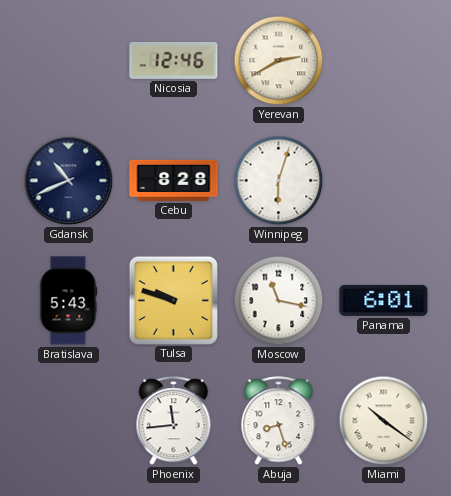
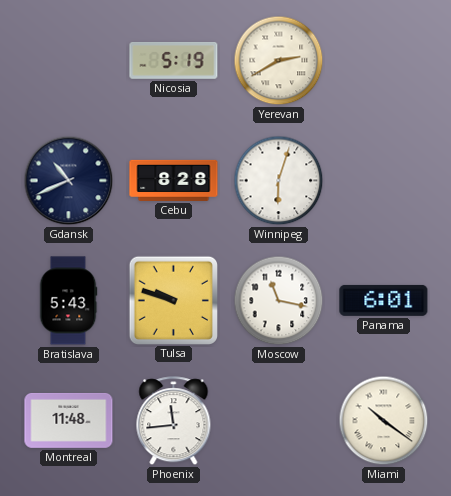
Nicosia: 12:46 -> 5:19 (174, 60)
Montreal: none -> 11:48 (69, 420)
Abuja: 8:27 -> none (279, 421)
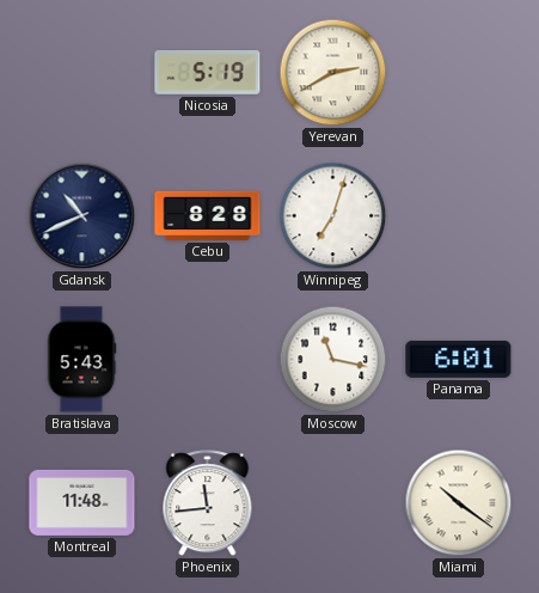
Winnipeg: 6:03 -> 7:03 (333, 216)
Tulsa: 9:48 -> none (173, 300)
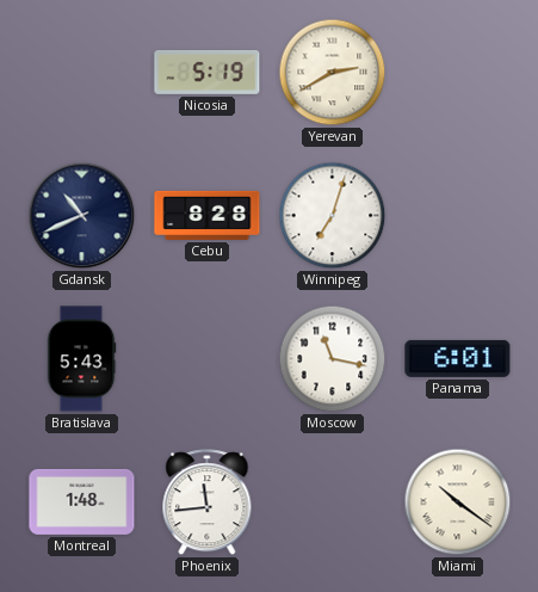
Montreal: 11:48 -> 1:48 (82, 501)
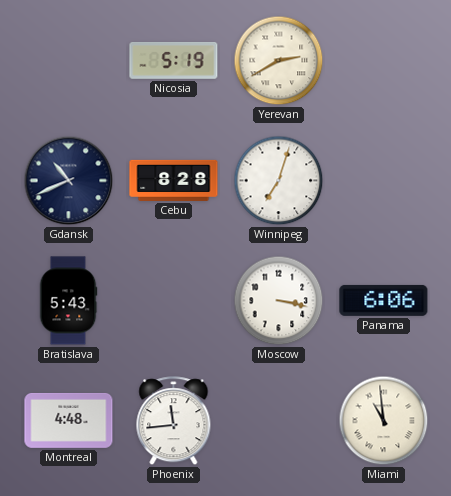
Moscow: 11:17 -> 3:17 (279, 301)
Panama: 6:01 -> 6:06 (384, 300)
Montreal: 1:48 -> 4:48 (69, 420)
Miami: 10:21 -> 10:59 (384, 421)
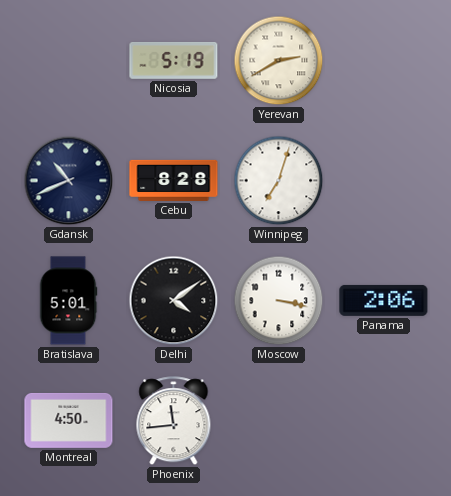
Bratislava: 5:43 -> 5:01 (68, 301)
Delhi: none -> 4:09 (174, 301)
Panama: 6:06 -> 2:06 (384, 300)
Montreal: 4:48 -> 4:50 (69, 420)
Miami: 10:59 -> none (384, 421)
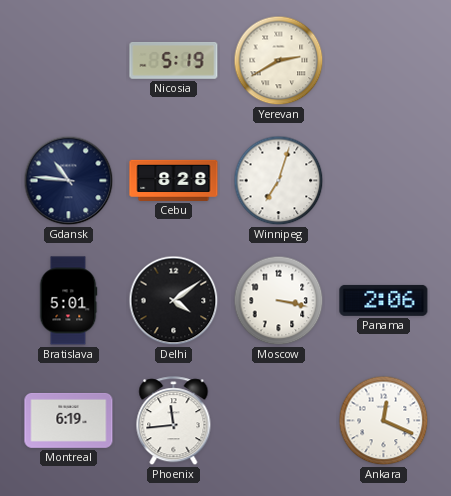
Gdansk: 10:41 -> 10:46 (69, 181)
Montreal: 4:50 -> 6:19 (69, 420)
Ankara: none -> 12:19 (384, 421)
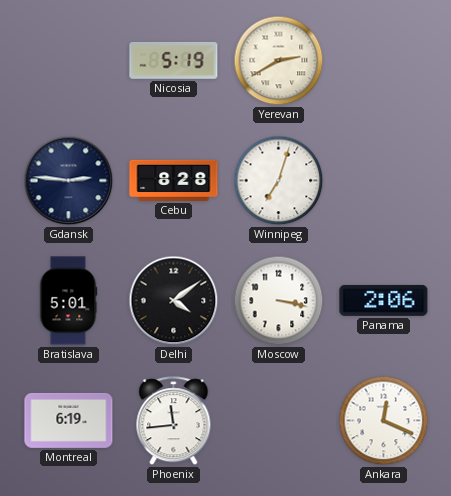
Gdansk: 10:46 -> 2:46 (69, 181)
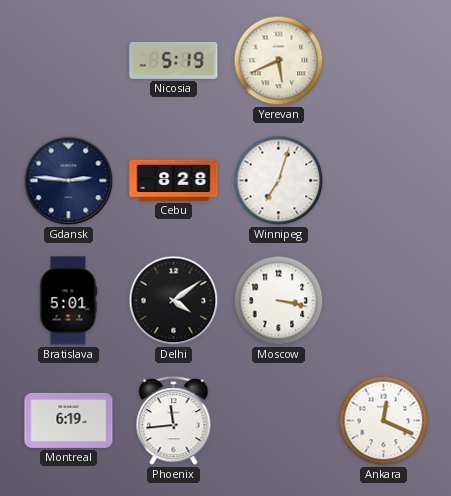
Yerevan: 2:40 -> 5:41 (279, 61)
Panama: 2:06 -> none (384, 300)
